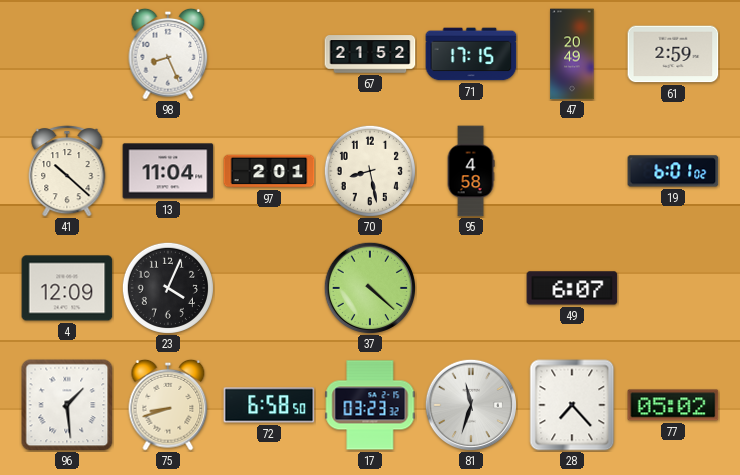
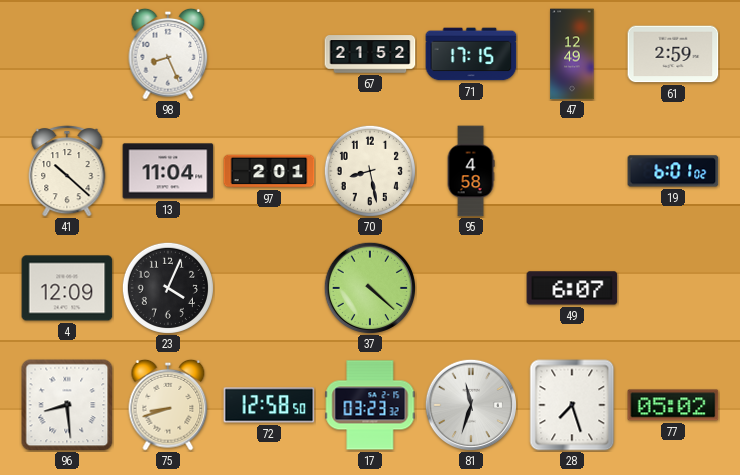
47: 20:49 -> 12:49 (572, 54)
96: 1:29 -> 8:29 (67, 405)
72: 6:58 -> 12:58 (269, 405)
28: 7:23 -> 7:27 (572, 405)
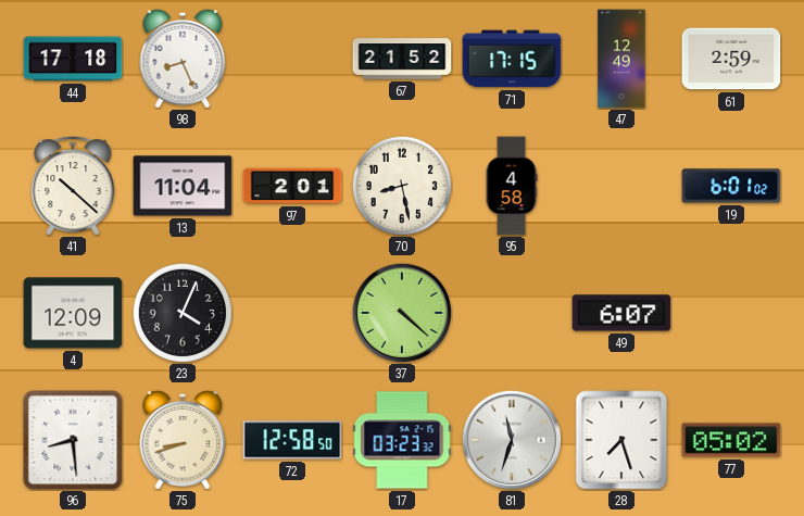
44: none -> 17:18 (73, 59)
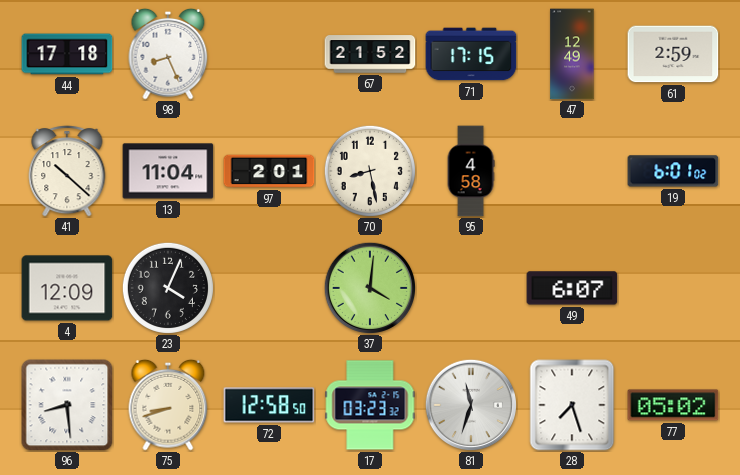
37: 4:22 -> 4:01 (369, 287)
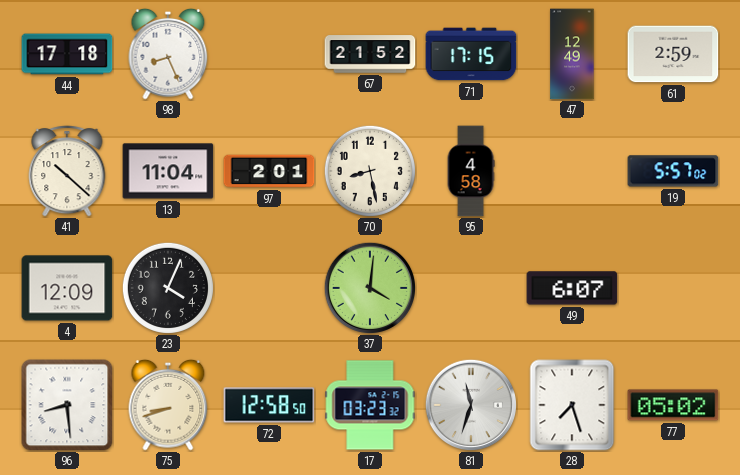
19: 6:01 -> 5:57 (673, 171)
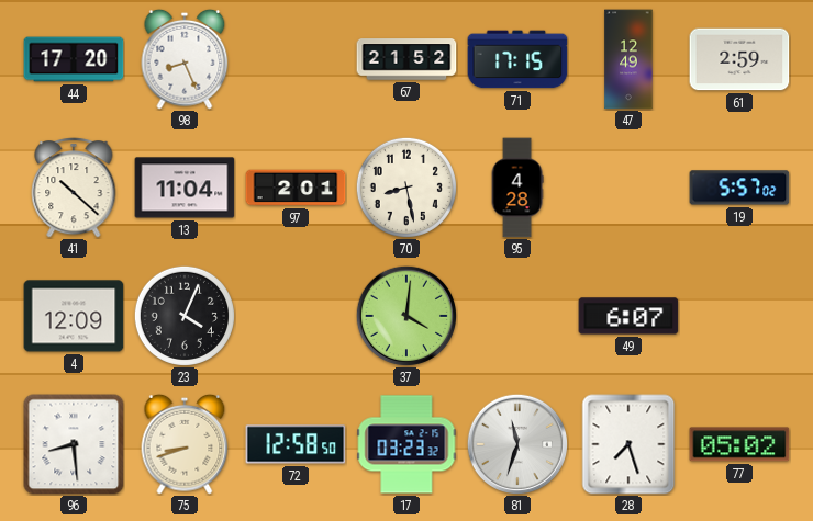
44: 17:18 -> 17:20 (74, 59)
95: 4:58 -> 4:28 (517, 188)
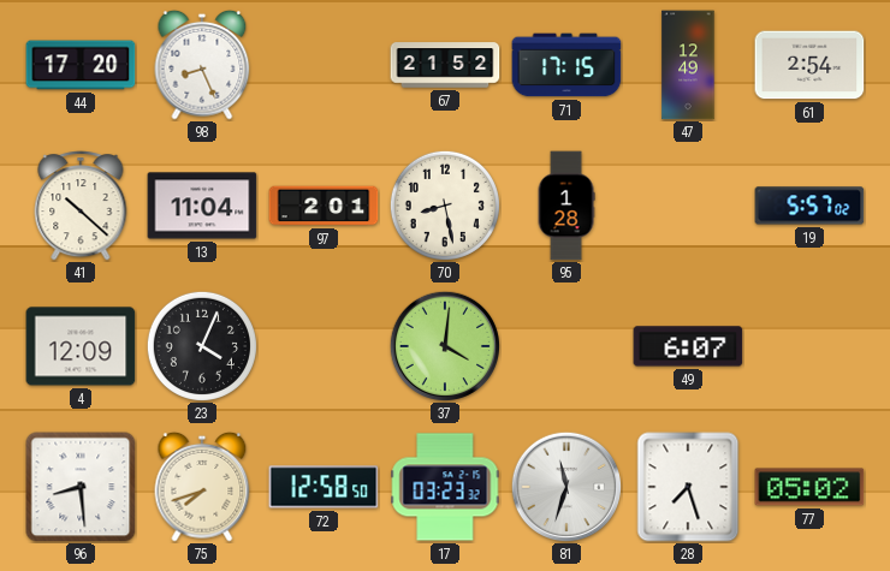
61: 2:59 -> 2:54 (809, 65)
95: 4:28 -> 1:28 (566, 206)
75: 8:42 -> 7:42 (202, 487)
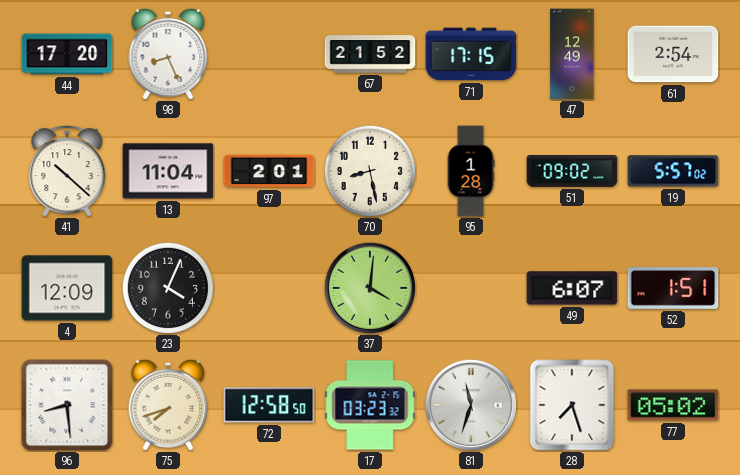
51: none -> 09:02 (572, 172)
52: none -> 1:51 (673, 289)
